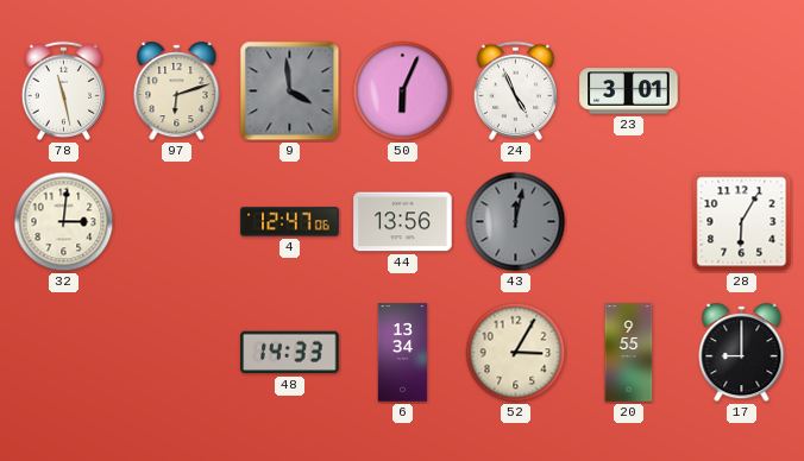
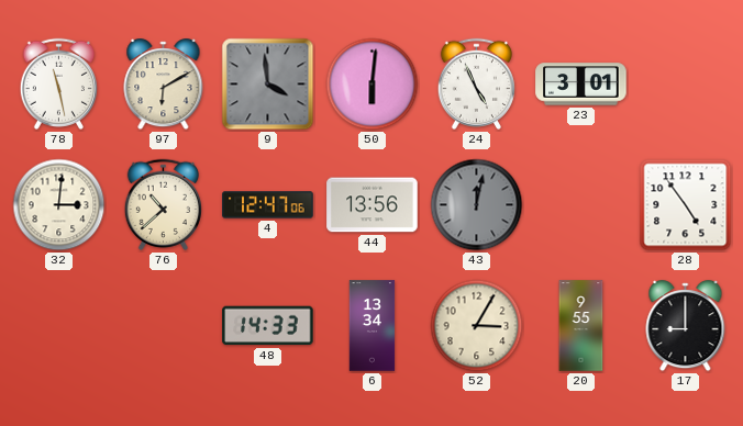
97: 6:12 -> 6:10 (164, 85)
50: 6:04 -> 6:01 (373, 85)
76: none -> 10:38 (163, 204)
28: 6:05 -> 4:54 (686, 205)
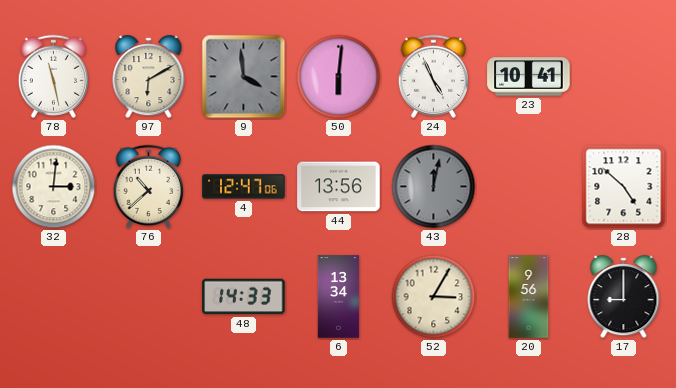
23: 3:01 -> 10:41 (529, 77)
28: 4:54 -> 4:52 (624, 187)
20: 9:55 -> 9:56 (529, 297)
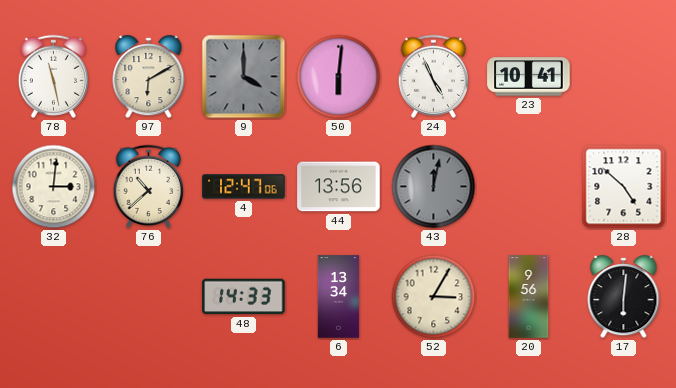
9: 3:59 -> 4:00 (244, 77)
17: 9:00 -> 6:01 (624, 297)
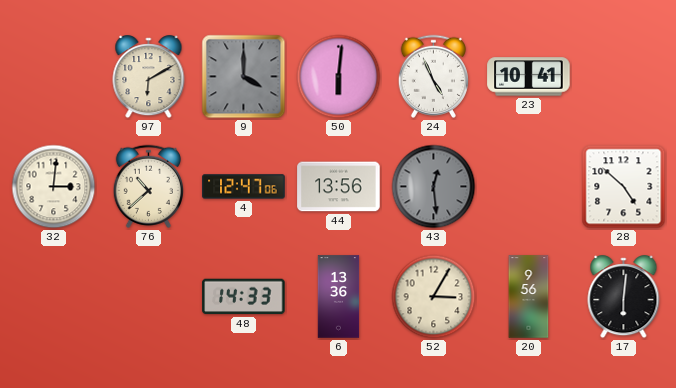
78: 11:28 -> none (53, 76)
43: 12:02 -> 12:29 (434, 187)
6: 13:34 -> 13:36 (339, 297)
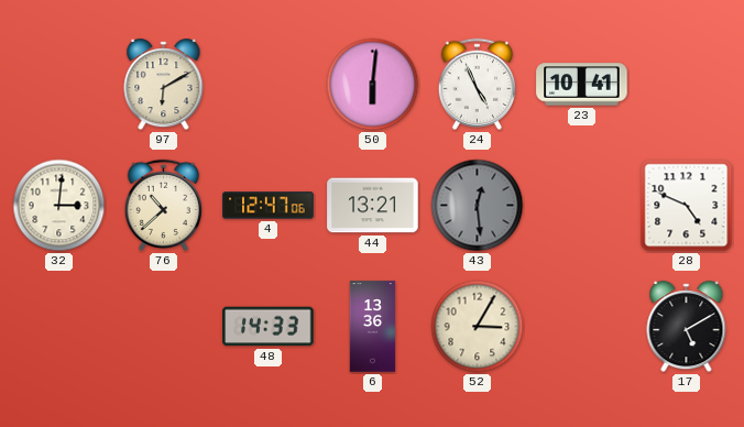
9: 4:00 -> none (244, 77)
44: 13:56 -> 13:21 (373, 206)
28: 4:52 -> 4:49 (687, 206)
20: 9:56 -> none (529, 297)
17: 6:01 -> 5:10 (687, 327)
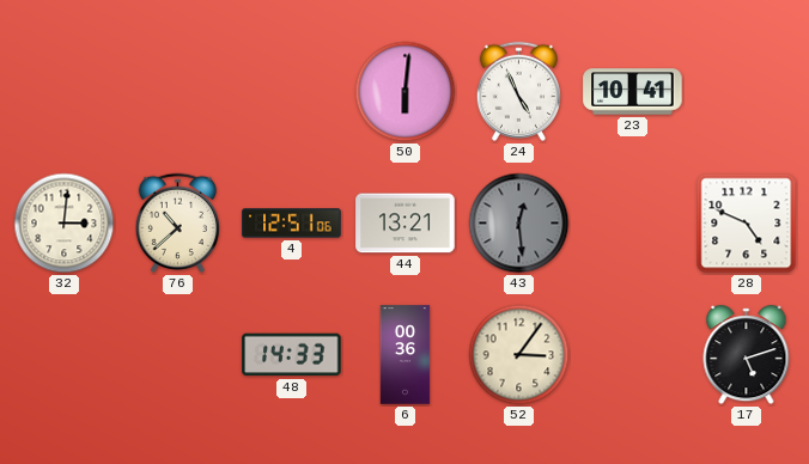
97: 6:10 -> none (164, 85)
4: 12:47 -> 12:51 (292, 224)
6: 13:36 -> 00:36 (406, 355)
52: 3:05 -> 3:06 (519, 355)
17: 5:10 -> 5:12 (747, 355)
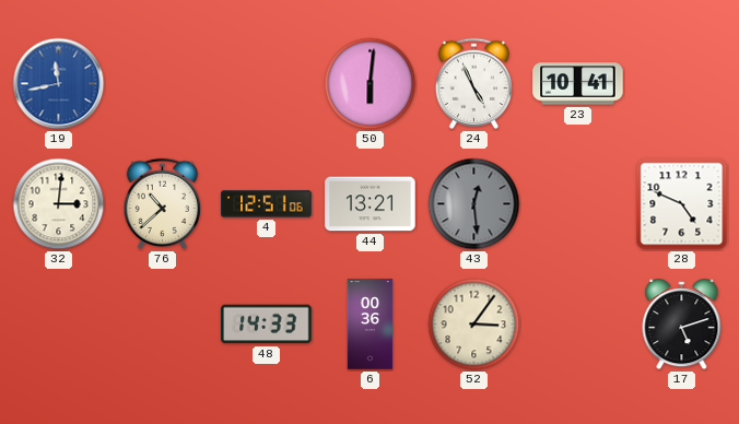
19: none -> 11:43 (59, 84)
